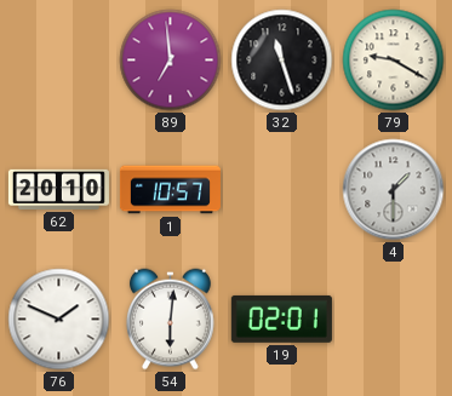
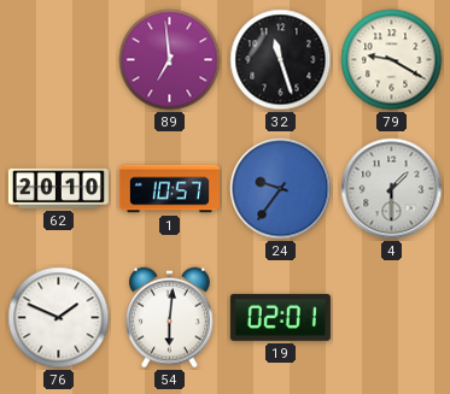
24: none -> 9:36 (281, 189)
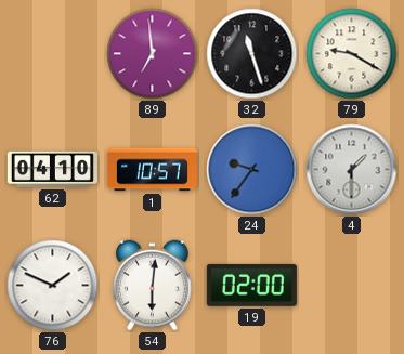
62: 20:10 -> 04:10 (52, 169)
19: 02:01 -> 02:00 (251, 285)
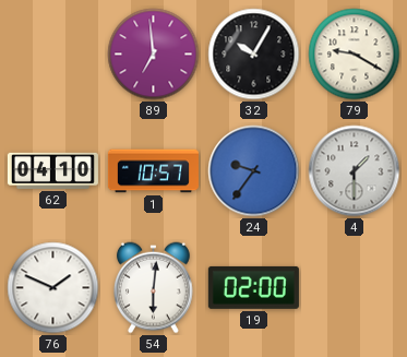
32: 11:27 -> 10:05 (254, 55)
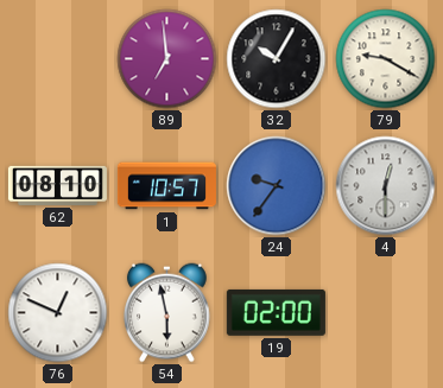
62: 04:10 -> 08:10 (57, 185)
4: 1:30 -> 12:30 (386, 186)
76: 1:49 -> 12:49 (58, 313)
54: 6:01 -> 5:58 (167, 313)
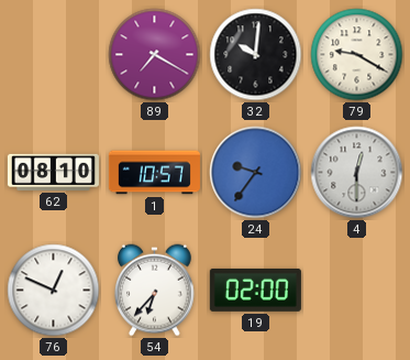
89: 6:59 -> 7:20 (155, 55)
32: 10:05 -> 10:01 (256, 55)
54: 5:58 -> 6:37 (155, 291)
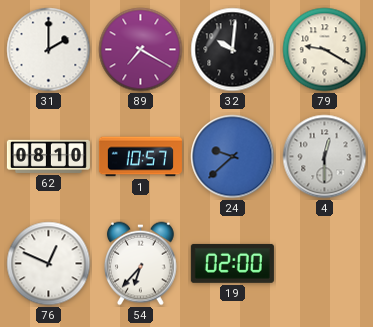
31: none -> 2:00 (49, 50)
24: 9:36 -> 9:38 (233, 157)
